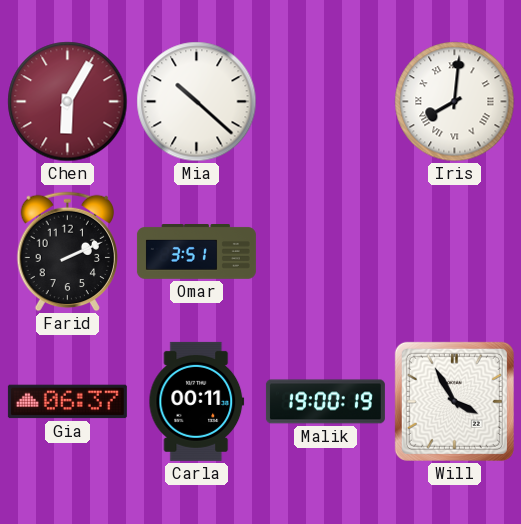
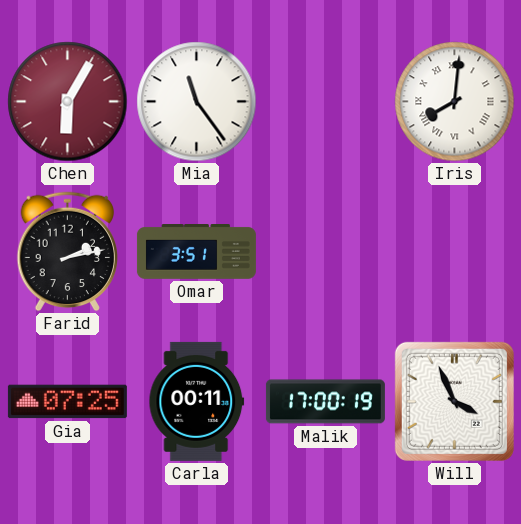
Mia: 10:22 -> 11:24 (197, 102)
Farid: 2:11 -> 2:13 (68, 252)
Gia: 06:37 -> 07:25 (67, 402)
Malik: 19:00 -> 17:00 (325, 402)
Will: 3:55 -> 3:56 (454, 401)
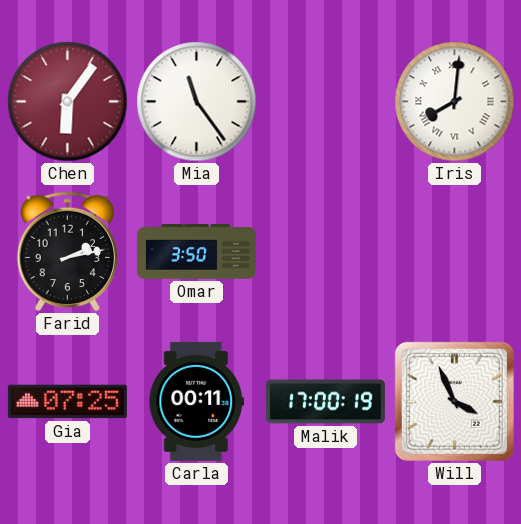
Chen: 6:05 -> 6:06 (68, 102)
Omar: 3:51 -> 3:50 (196, 252)
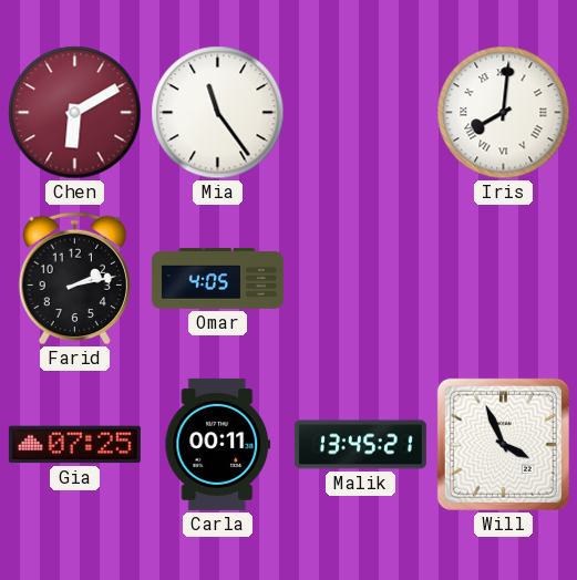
Chen: 6:06 -> 6:10 (75, 113)
Omar: 3:50 -> 4:05 (217, 279)
Malik: 17:00 -> 13:45 (360, 445)
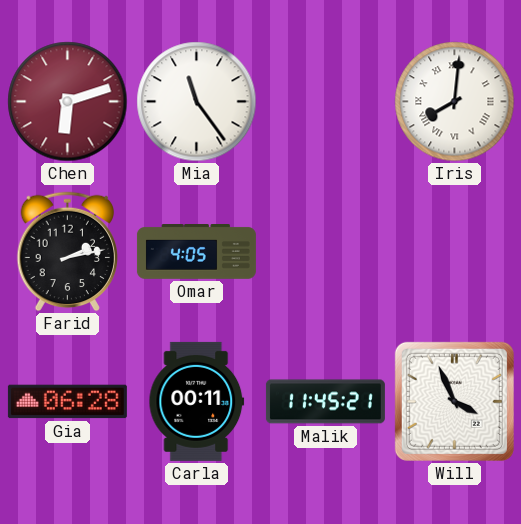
Chen: 6:10 -> 6:12 (68, 102)
Gia: 07:25 -> 06:28 (67, 402)
Malik: 13:45 -> 11:45 (325, 402)
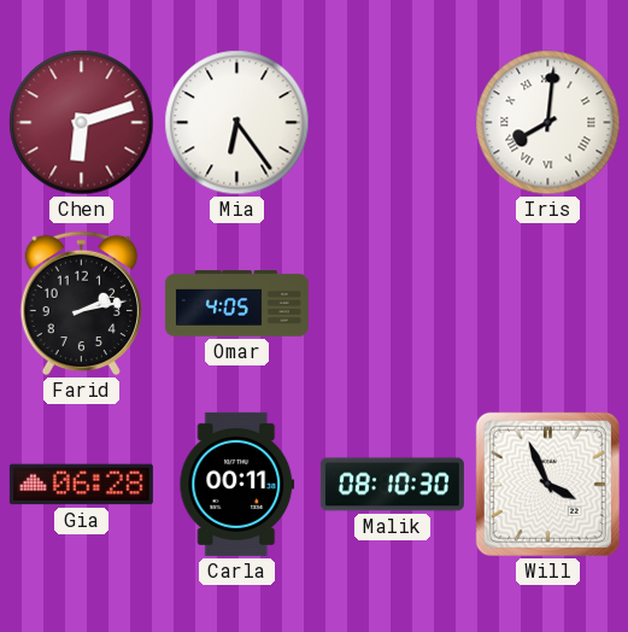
Mia: 11:24 -> 6:24 (237, 123)
Malik: 11:45 -> 08:10 (392, 485)
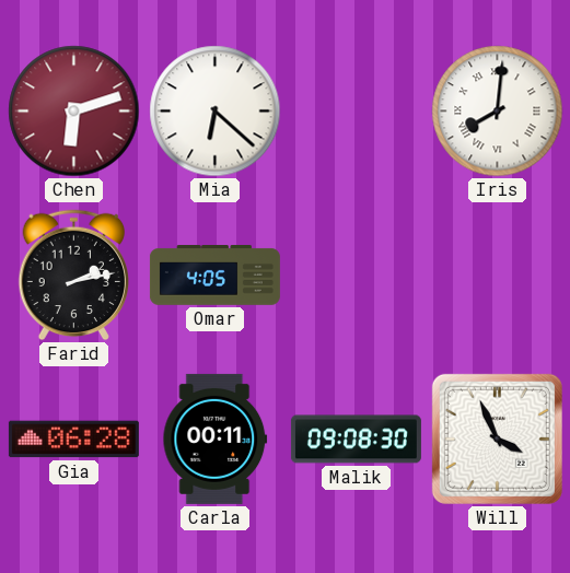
Mia: 6:24 -> 6:22 (216, 112)
Malik: 08:10 -> 09:08 (356, 440)
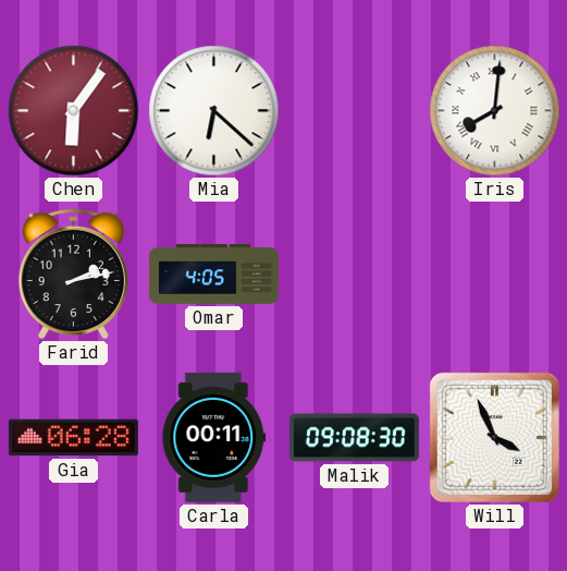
Chen: 6:12 -> 6:06 (74, 111)
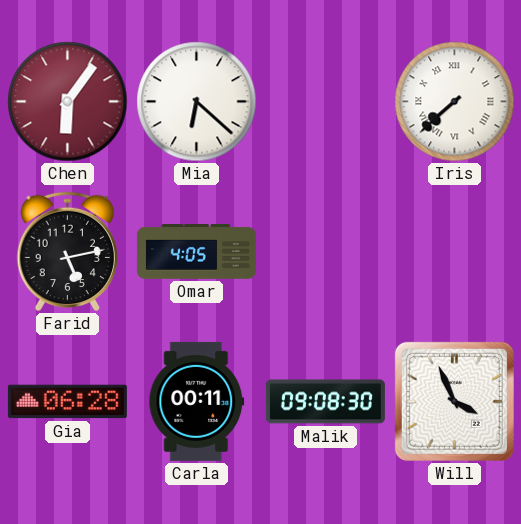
Iris: 8:01 -> 7:38 (455, 102)
Farid: 2:13 -> 5:13 (68, 252)
